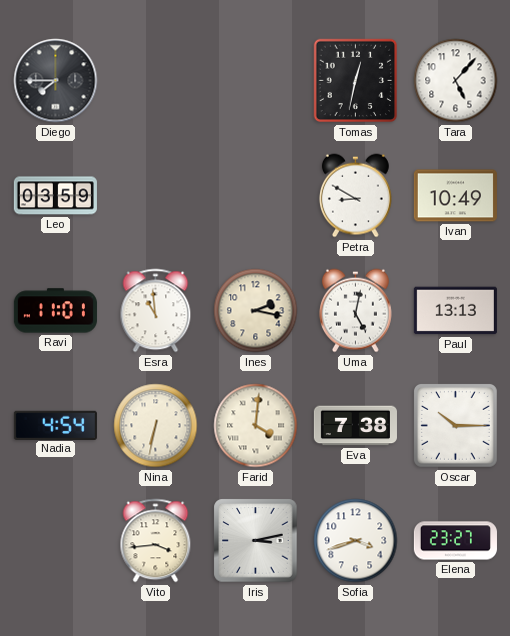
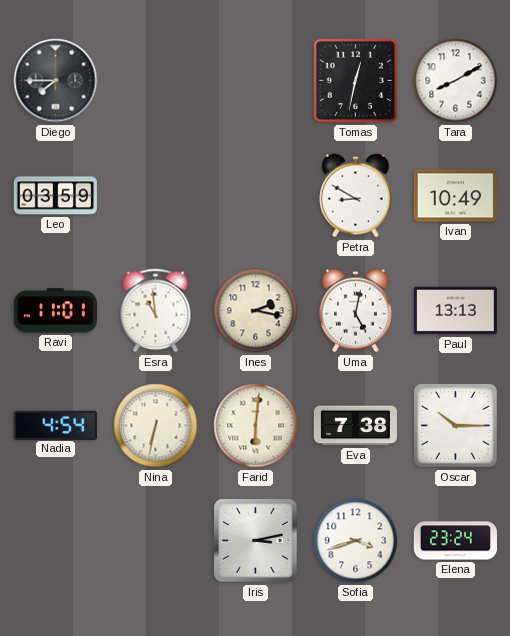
Tara: 5:07 -> 8:10 (456, 81)
Farid: 4:01 -> 6:01 (256, 426)
Vito: 3:44 -> none (156, 541)
Elena: 23:27 -> 23:24 (455, 541)
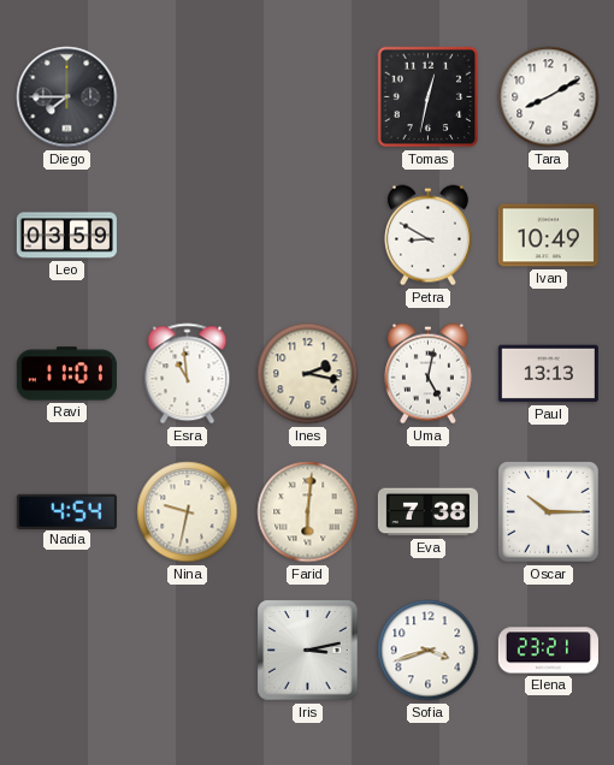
Nina: 6:32 -> 9:32 (188, 512)
Elena: 23:24 -> 23:21 (548, 651)
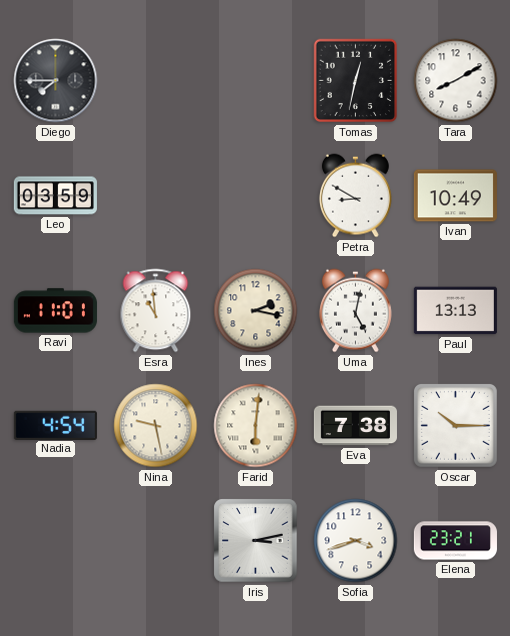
Nina: 9:32 -> 9:28 (156, 426)
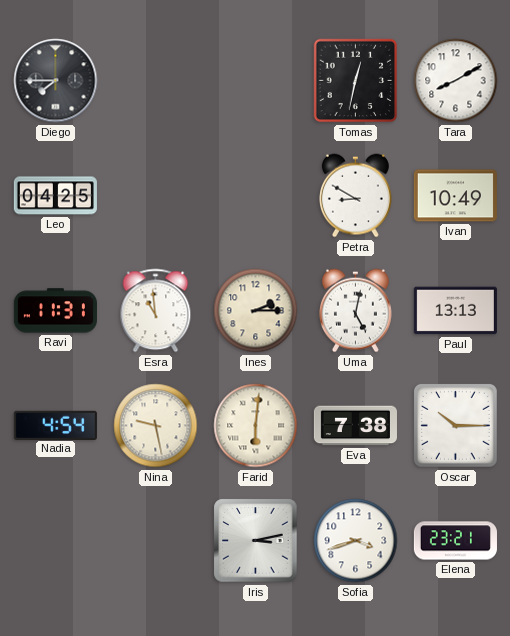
Leo: 03:59 -> 04:25 (55, 196)
Ravi: 11:01 -> 11:31 (55, 311)
Ines: 2:17 -> 2:15 (256, 311)
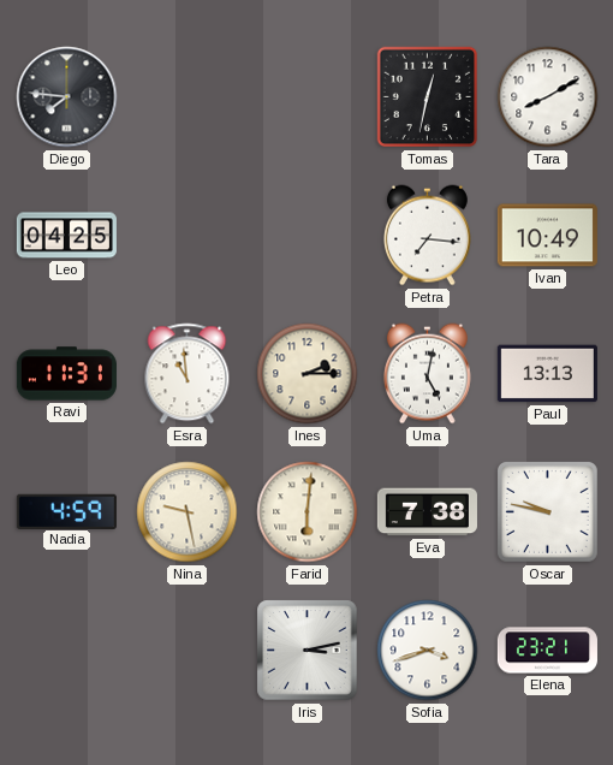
Diego: 7:45 -> 7:46 (67, 97)
Petra: 8:50 -> 7:16 (427, 236)
Nadia: 4:54 -> 4:59 (66, 511)
Oscar: 10:15 -> 9:47 (547, 511)
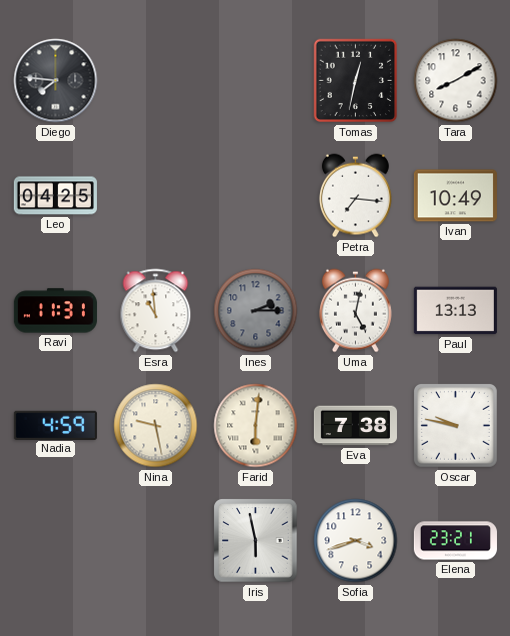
Ines dial: cream -> grey (256, 311)
Iris: 3:13 -> 5:58 (256, 541)
